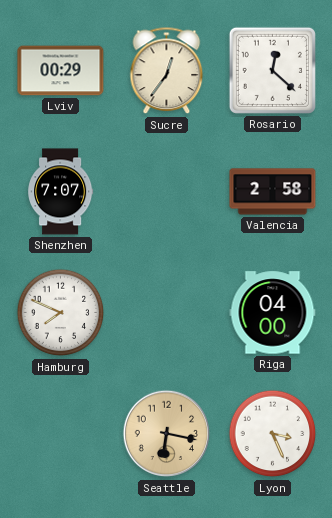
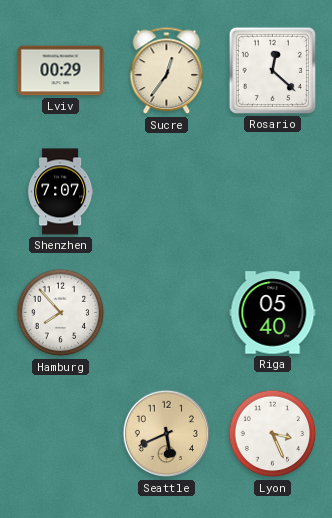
Valencia: 2:58 -> none (273, 192)
Hamburg: 7:49 -> 7:53 (61, 313)
Riga: 04:00 -> 05:40 (273, 313)
Seattle: 6:17 -> 5:41 (167, 434)
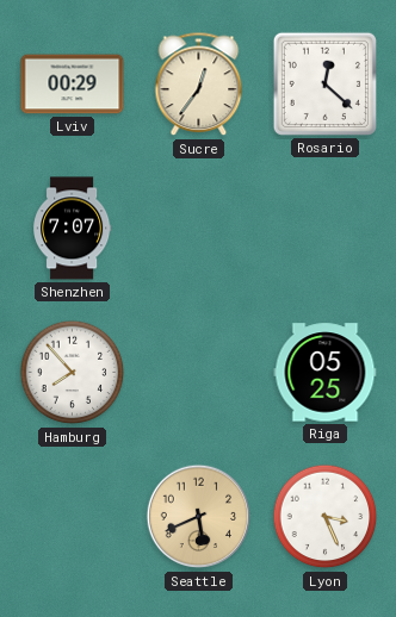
Riga: 05:40 -> 05:25 (326, 373)
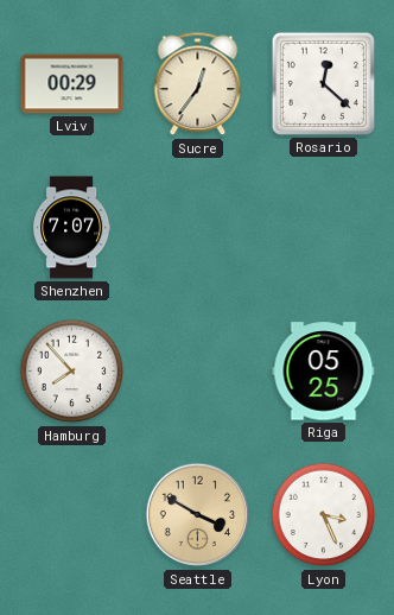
Seattle: 5:41 -> 3:50 (198, 515)
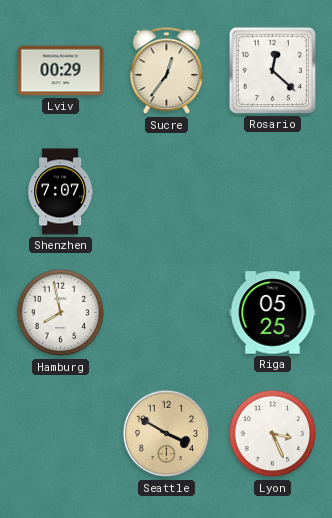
Hamburg: 7:53 -> 7:58 (61, 313)
